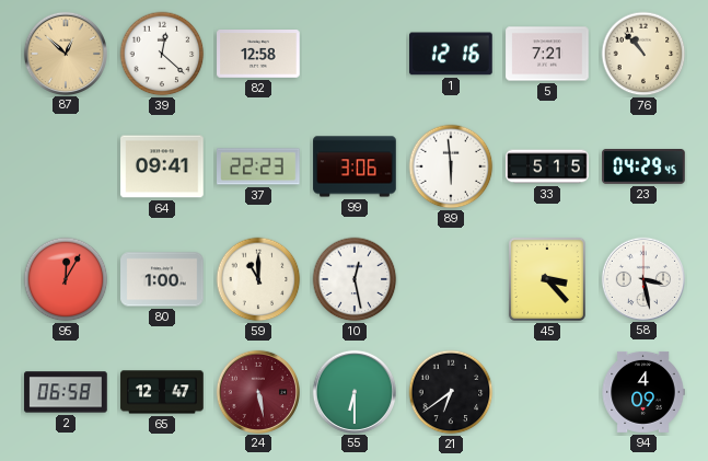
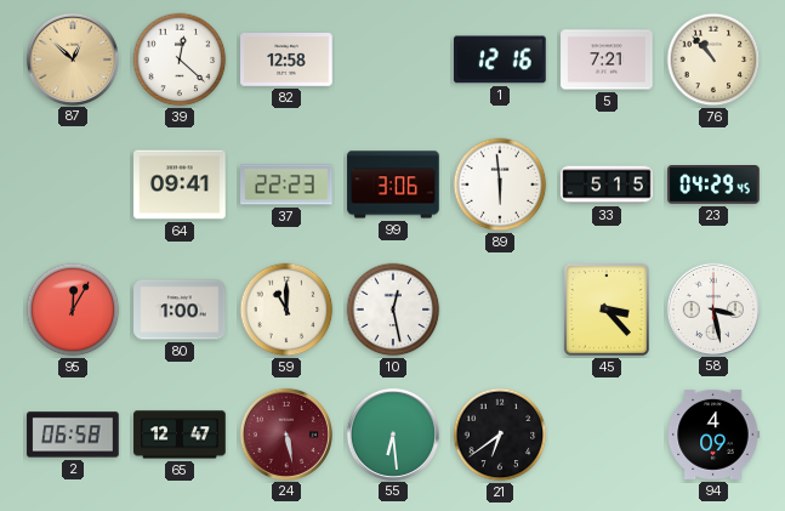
55: 6:30 -> 6:29 (392, 433)
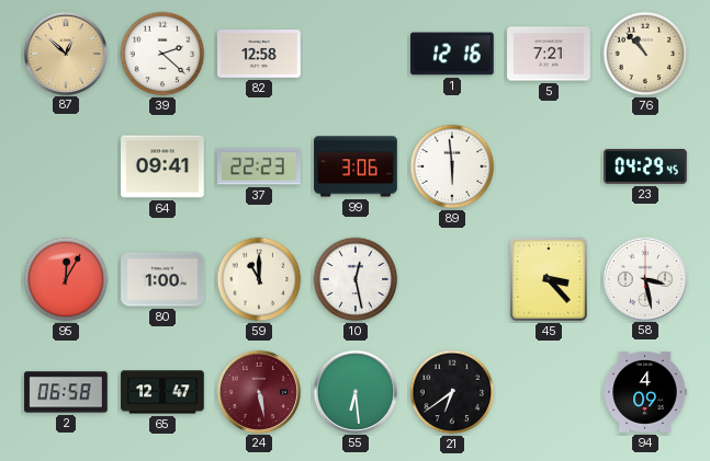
39: 12:22 -> 2:22 (162, 54)
33: 5:15 -> none (607, 184)
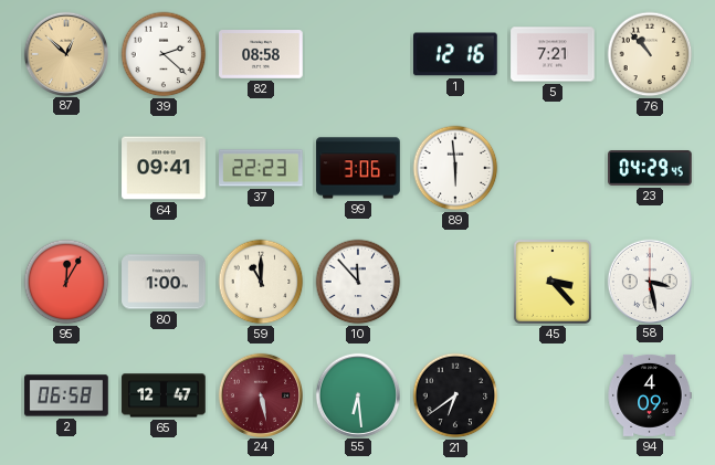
82: 12:58 -> 08:58 (261, 55)
10: 12:28 -> 11:53 (358, 282)
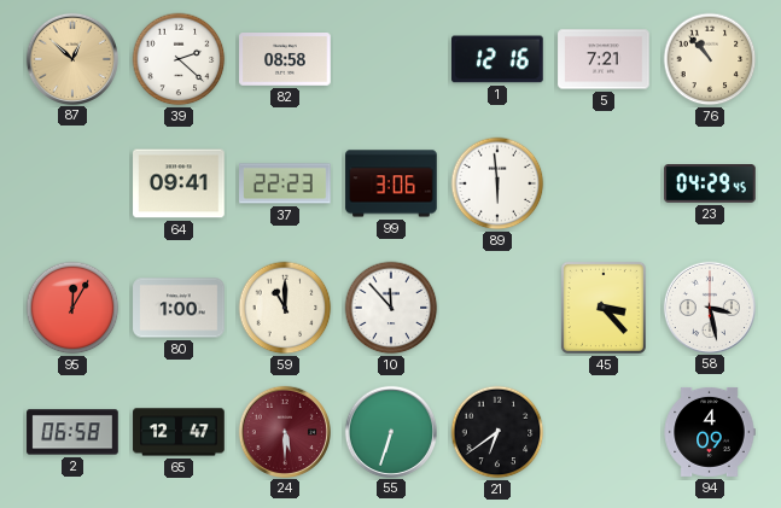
24: 5:28 -> 5:30 (284, 431)
55: 6:29 -> 6:33 (390, 431)
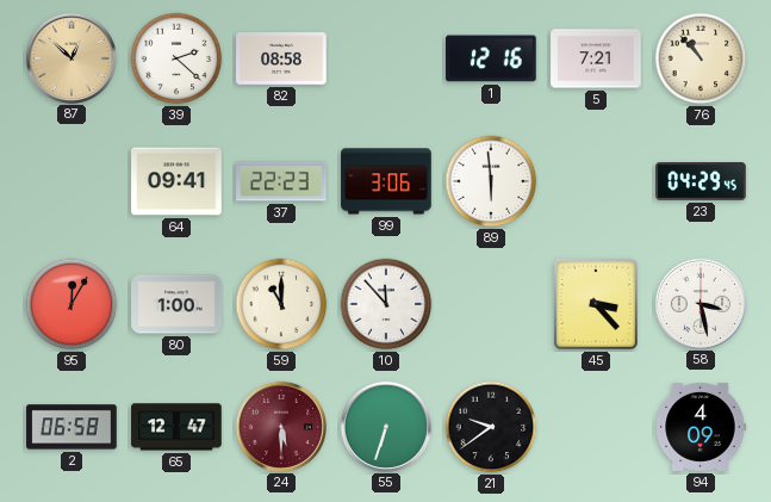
21: 6:39 -> 9:39 (491, 427)
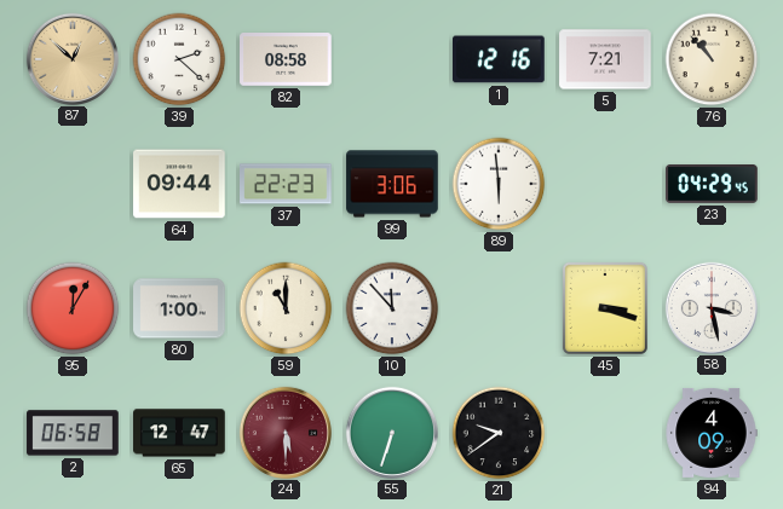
64: 09:41 -> 09:44 (179, 184)
45: 3:23 -> 3:18 (605, 308)
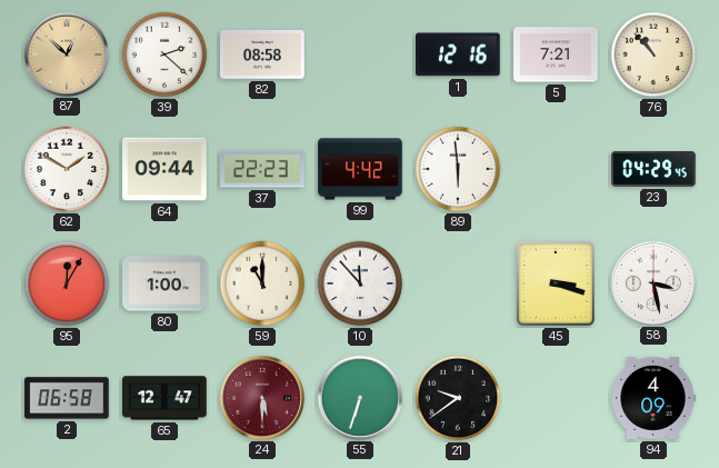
62: none -> 1:50 (67, 169)
99: 3:06 -> 4:42 (360, 169)
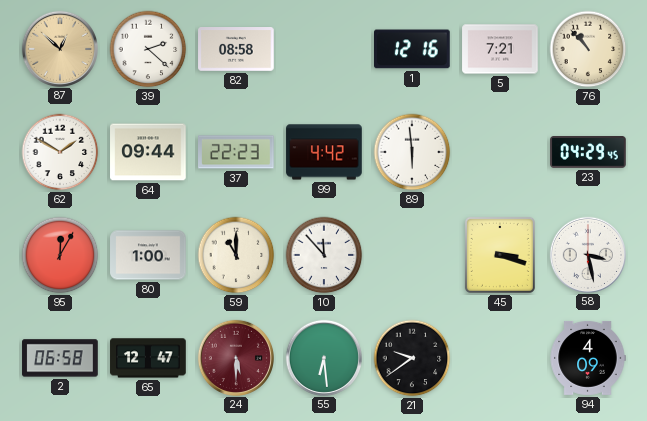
55: 6:33 -> 6:29 (323, 357)
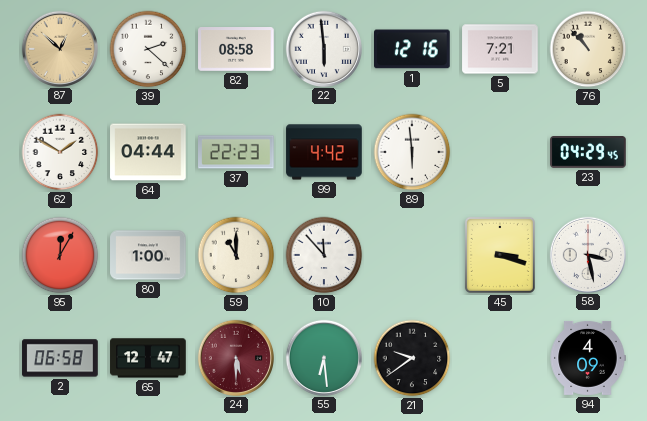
22: none -> 5:59 (323, 48)
64: 09:44 -> 04:44 (148, 152)
